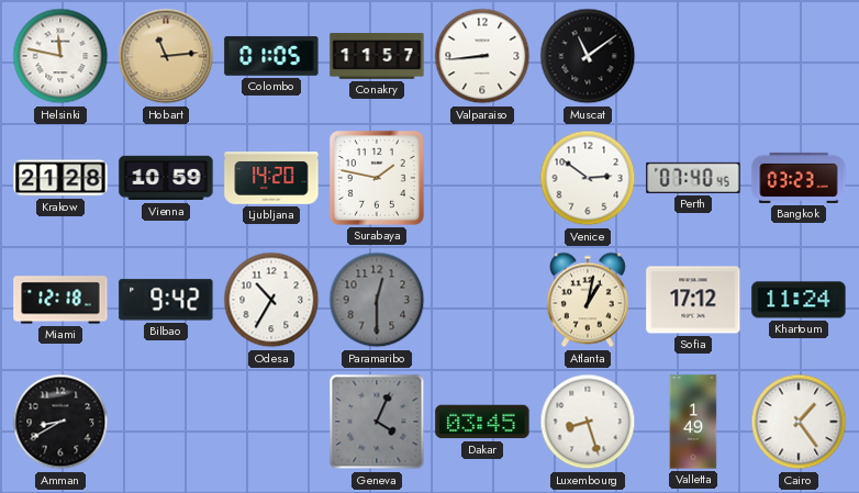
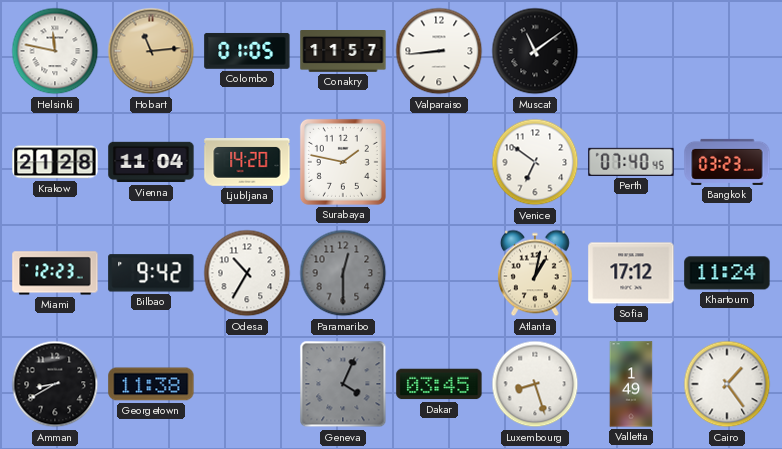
Vienna: 10:59 -> 11:04 (151, 162)
Venice: 2:51 -> 6:51 (535, 162)
Miami: 12:18 -> 12:23 (55, 273)
Georgetown: none -> 11:38 (151, 384)
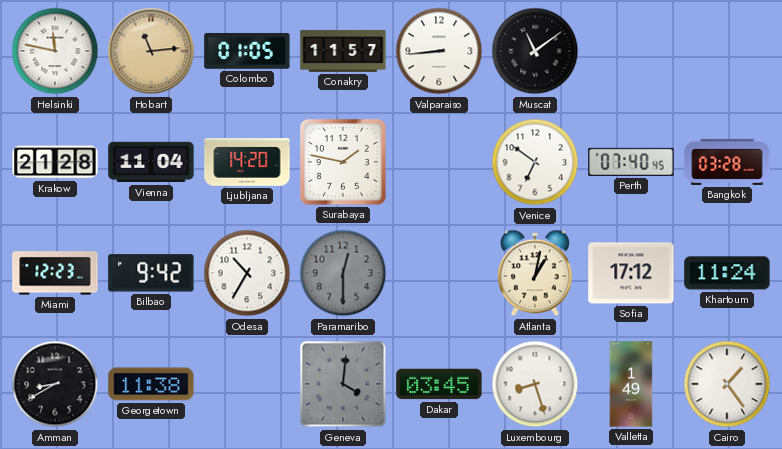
Bangkok: 03:23 -> 03:28 (727, 162)
Geneva: 4:04 -> 4:01 (343, 384)
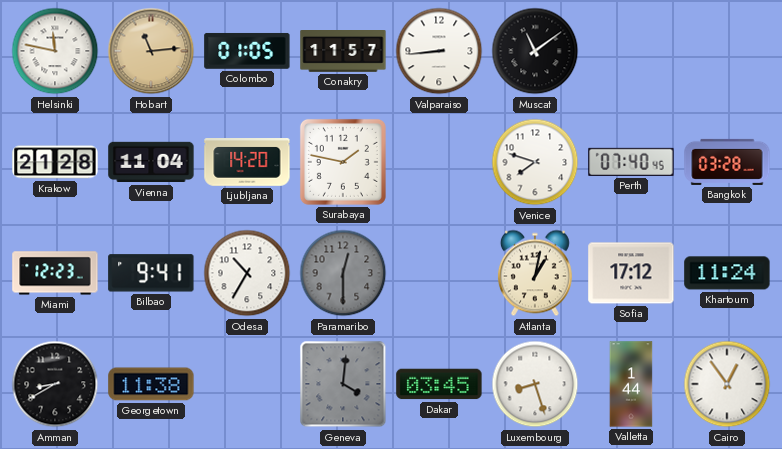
Venice: 6:51 -> 7:48 (535, 162)
Bilbao: 9:42 -> 9:41 (151, 273)
Valletta: 1:49 -> 1:44 (631, 384)
Cairo: 1:24 -> 12:54 (727, 384)
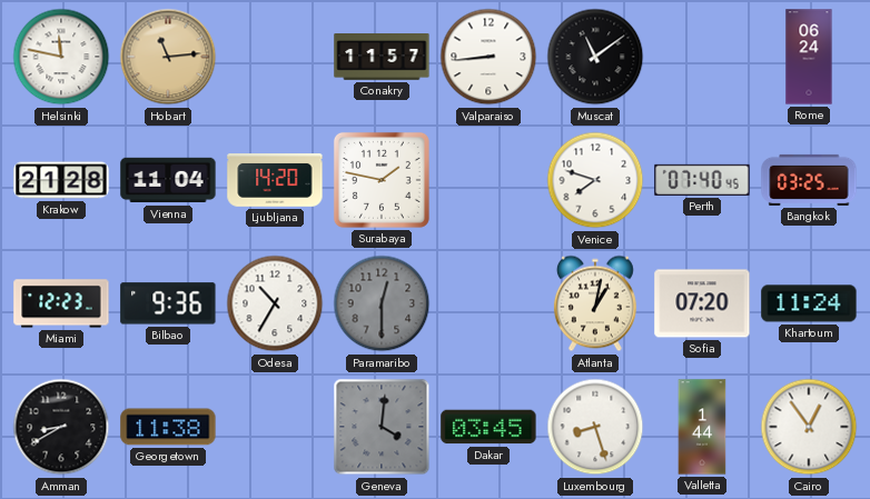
Colombo: 01:05 -> none (247, 51)
Rome: none -> 06:24 (809, 57)
Bangkok: 03:28 -> 03:25 (809, 180)
Bilbao: 9:41 -> 9:36 (168, 303)
Sofia: 17:12 -> 07:20 (702, 303)
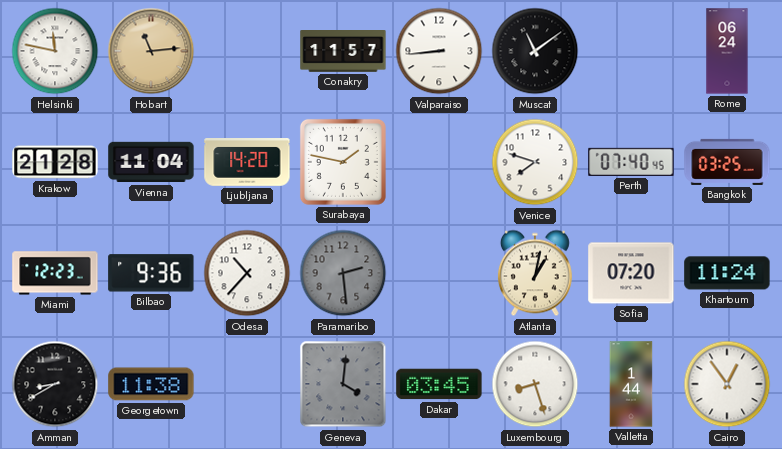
Odesa: 10:35 -> 10:37 (247, 273)
Paramaribo: 12:30 -> 2:29 (343, 273)
